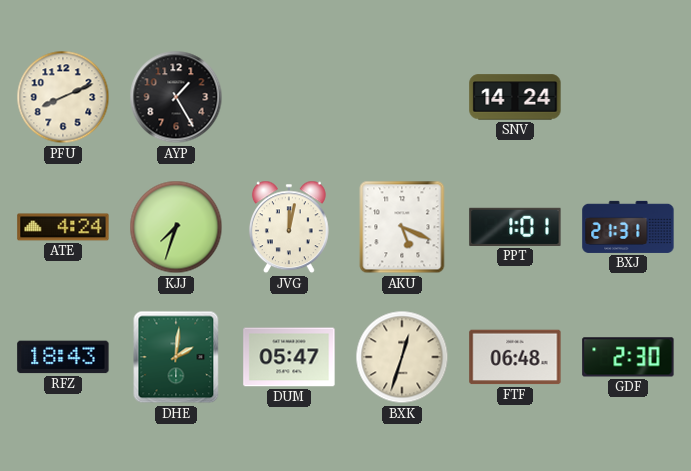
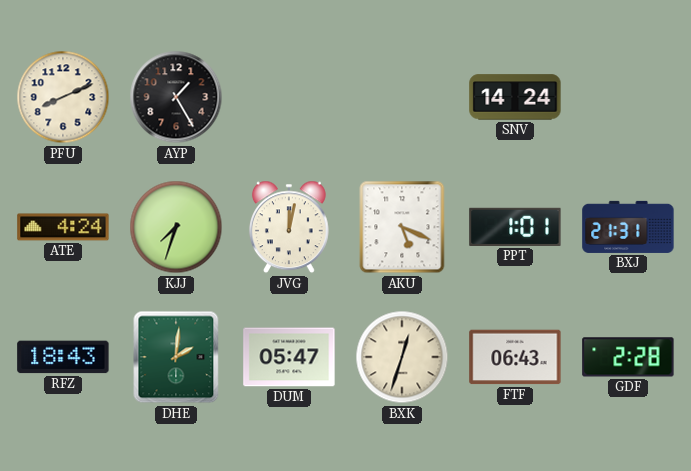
FTF: 06:48 -> 06:43 (515, 357)
GDF: 2:30 -> 2:28 (628, 357)
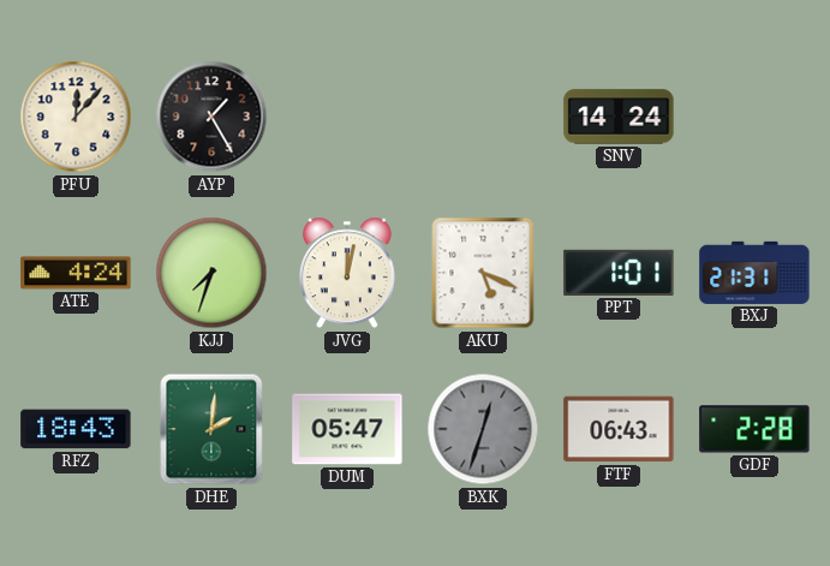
PFU: 8:11 -> 12:07 (76, 117)
BXK dial: cream -> grey (483, 429)
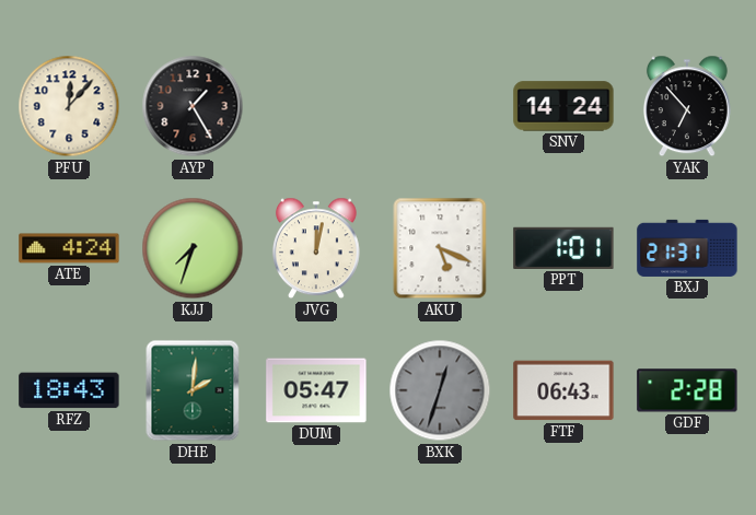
YAK: none -> 6:53 (687, 106)
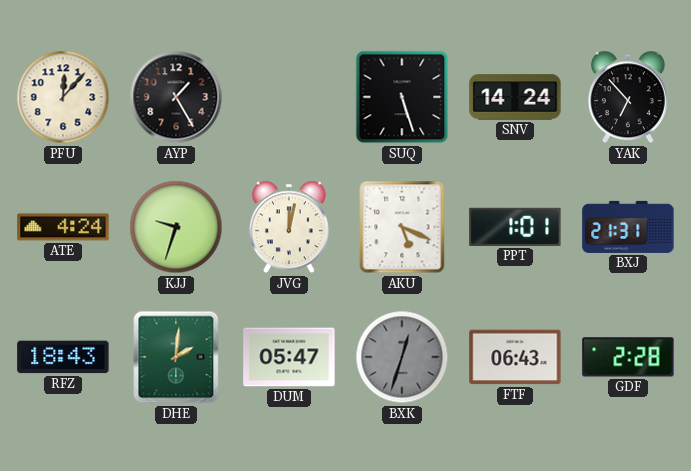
SUQ: none -> 5:27 (402, 97)
KJJ: 7:33 -> 9:33 (176, 227)
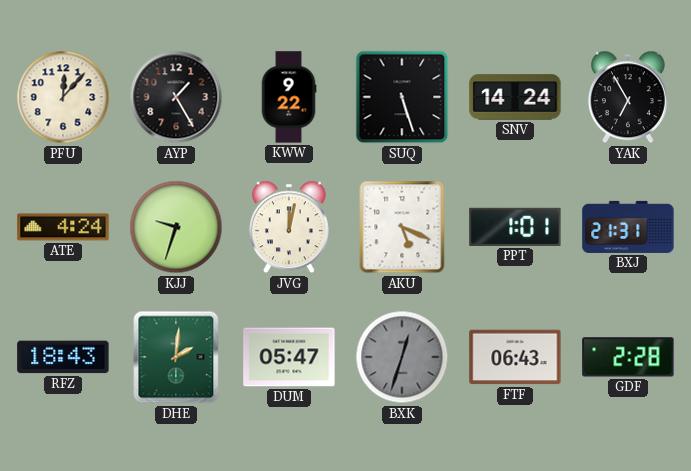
KWW: none -> 9:22 (289, 97)
YAK: 6:53 -> 6:55 (628, 97)
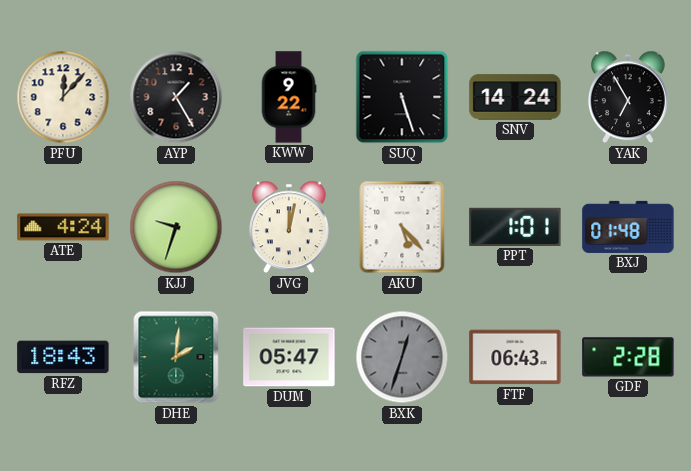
AKU: 5:19 -> 5:23 (402, 227)
BXJ: 21:31 -> 01:48 (628, 227)
